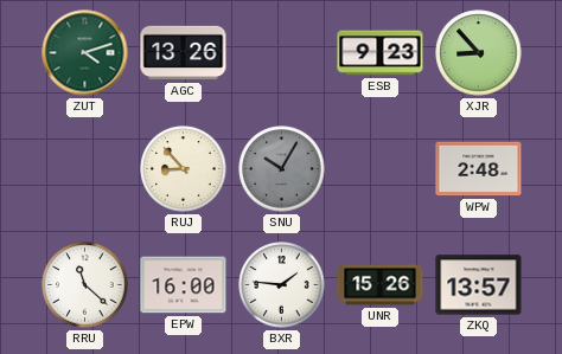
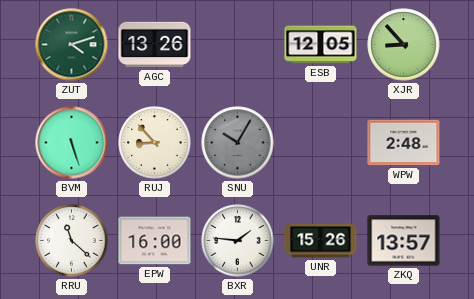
ESB: 9:23 -> 12:05 (321, 45)
BVM: none -> 5:27 (72, 143)
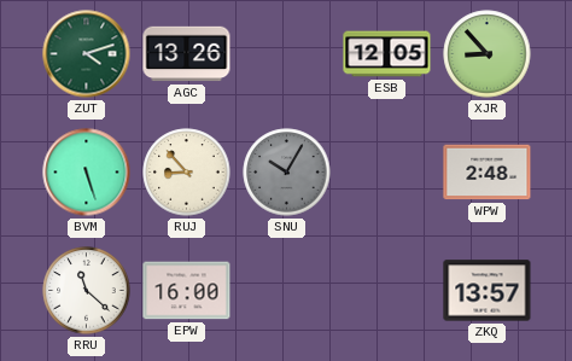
BXR: 1:46 -> none (238, 241)
UNR: 15:26 -> none (321, 241)
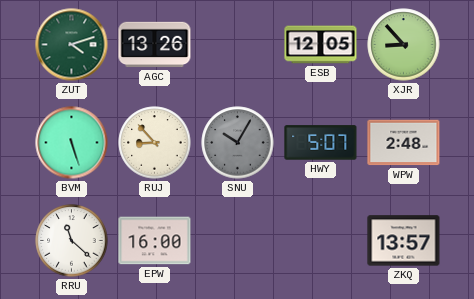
HWY: none -> 5:07 (321, 143)
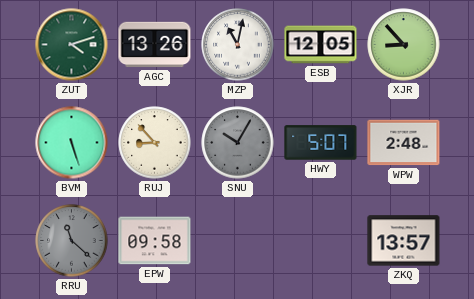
MZP: none -> 11:02 (238, 45)
RRU dial: white -> grey (72, 241)
EPW: 16:00 -> 09:58 (155, 241)
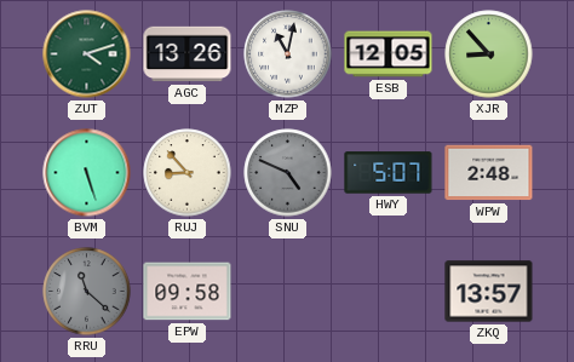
SNU: 10:05 -> 4:49 (288, 173)
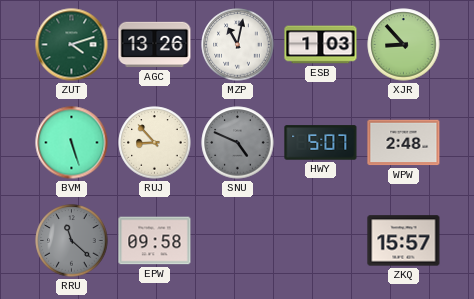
ESB: 12:05 -> 1:03 (321, 45)
ZKQ: 13:57 -> 15:57 (404, 241)
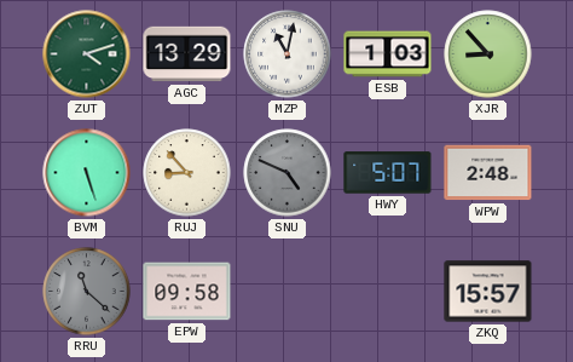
AGC: 13:26 -> 13:29 (187, 54)
